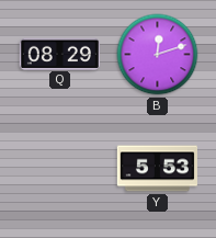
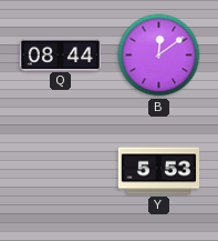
Q: 08:29 -> 08:44 (60, 54)
B: 12:12 -> 12:09 (159, 56)
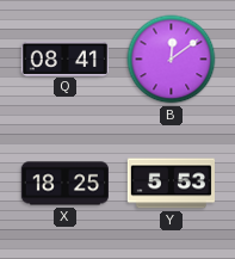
Q: 08:44 -> 08:41 (64, 58)
X: none -> 18:25 (64, 184)
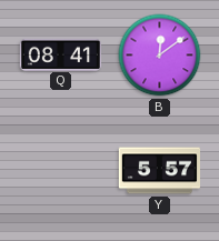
X: 18:25 -> none (64, 184)
Y: 5:53 -> 5:57 (159, 171)
